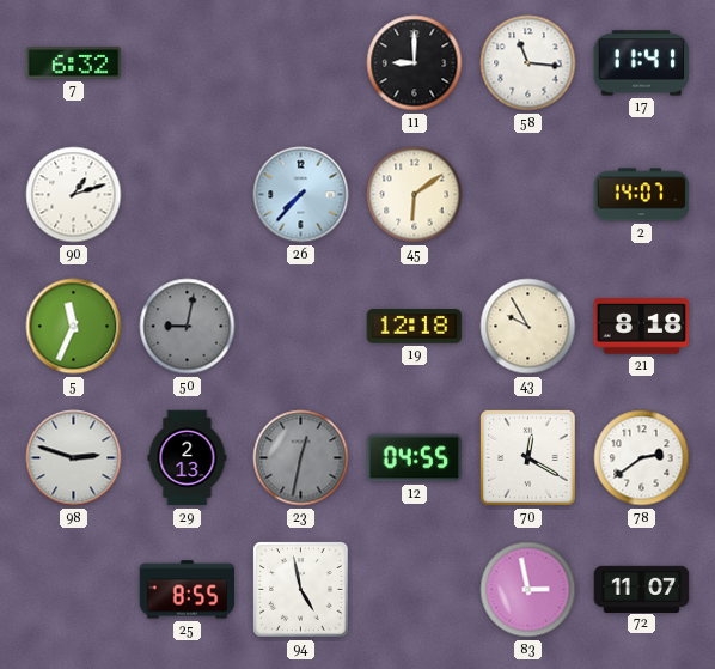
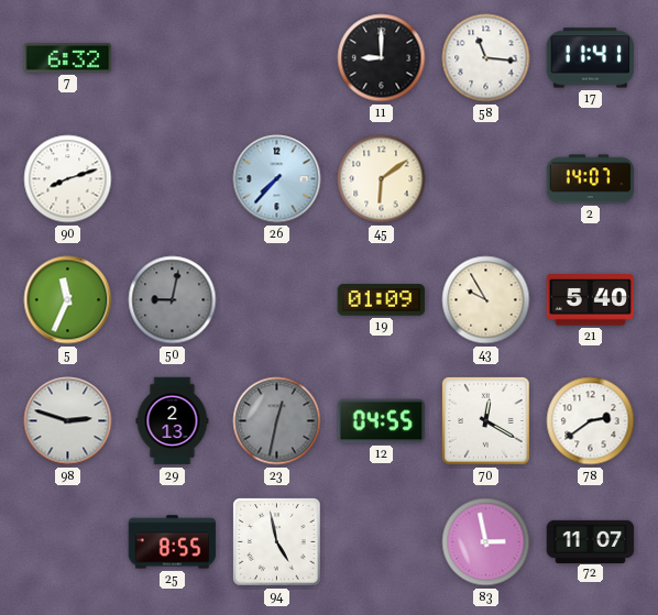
90: 1:12 -> 8:12 (68, 179)
19: 12:18 -> 01:09 (382, 300)
21: 8:18 -> 5:40 (591, 300)
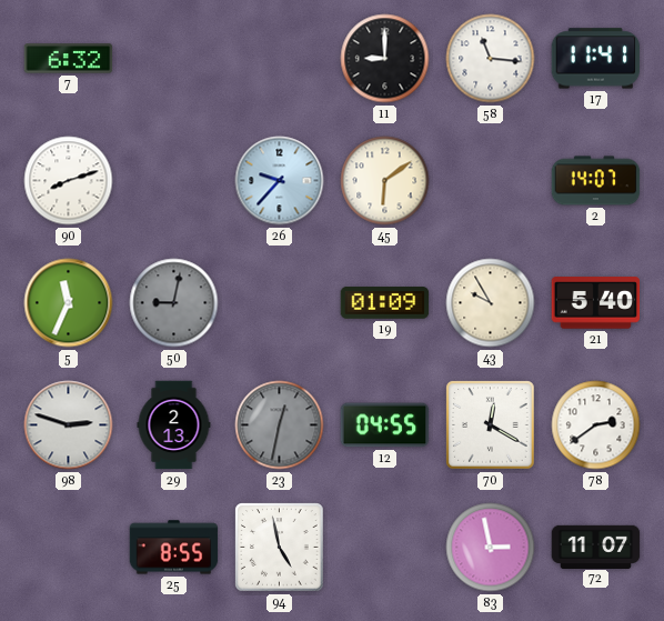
26: 7:37 -> 9:37 (280, 181)
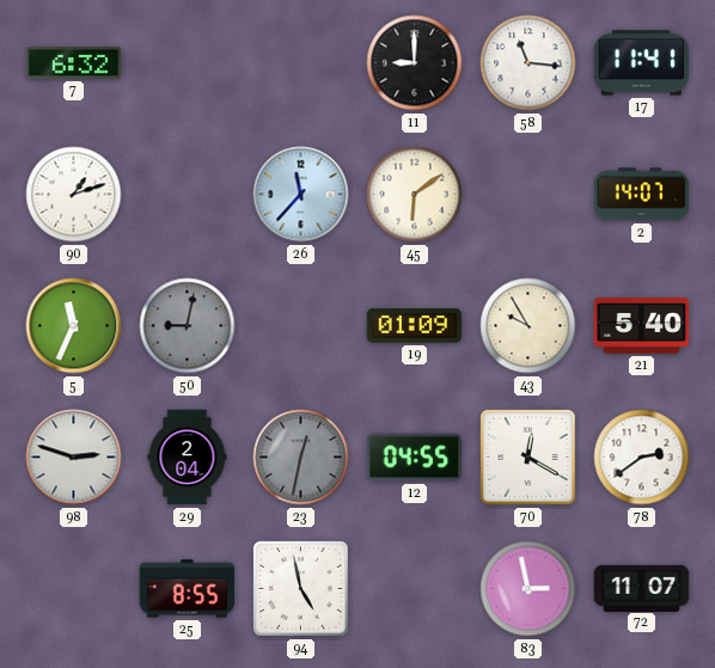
90: 8:12 -> 1:12 (74, 195)
26: 9:37 -> 11:37 (301, 195)
29: 2:13 -> 2:04 (188, 458)
